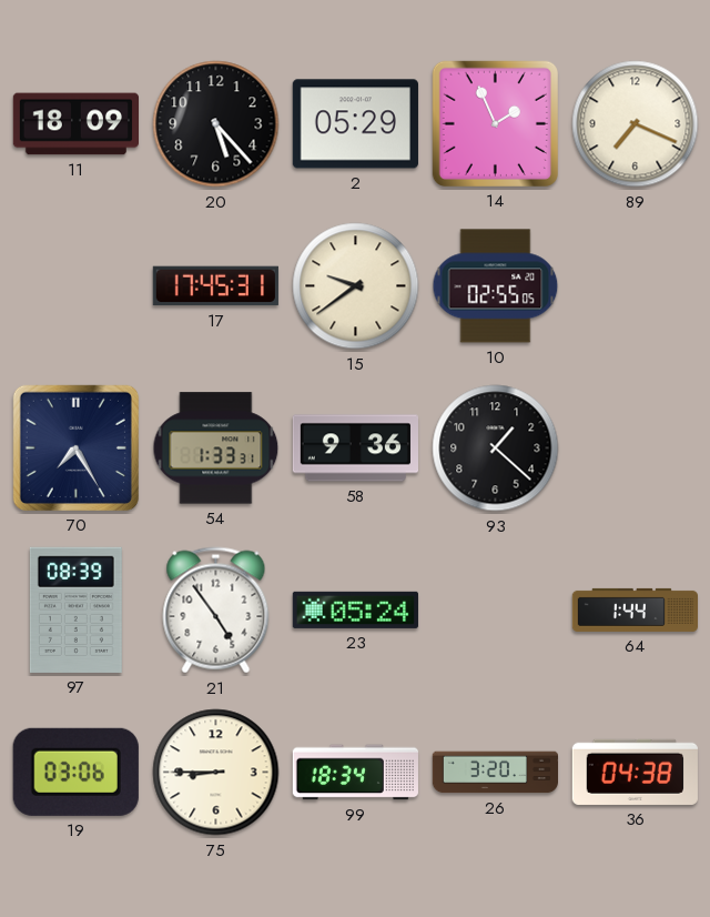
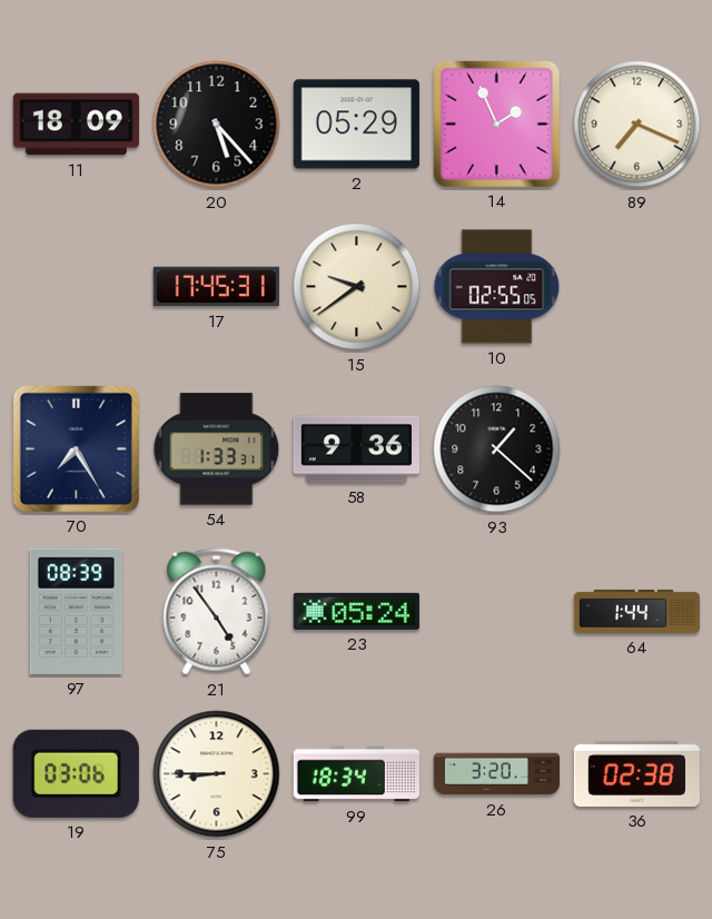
36: 04:38 -> 02:38 (636, 773)
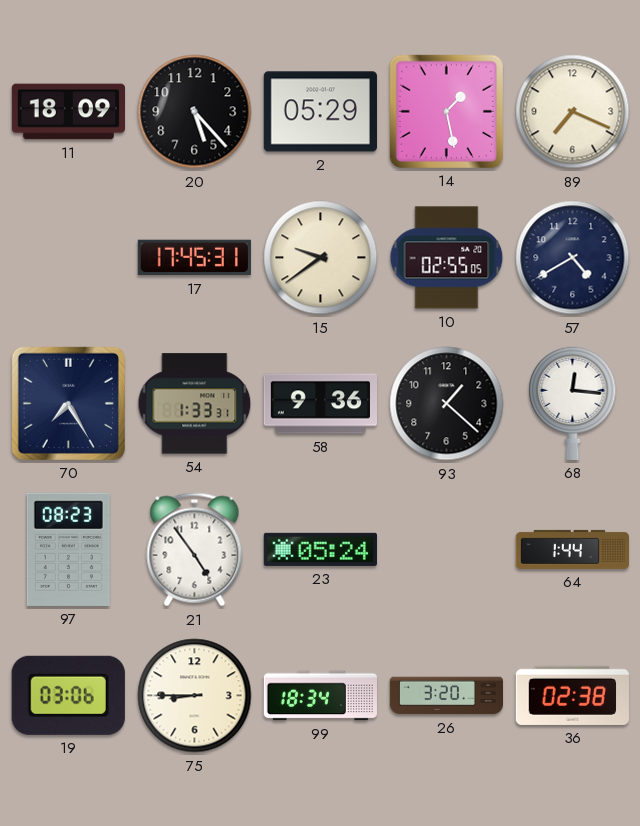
14: 1:56 -> 1:28 (446, 111)
57: none -> 4:40 (573, 258)
68: none -> 12:16 (573, 403)
97: 08:39 -> 08:23 (68, 549)
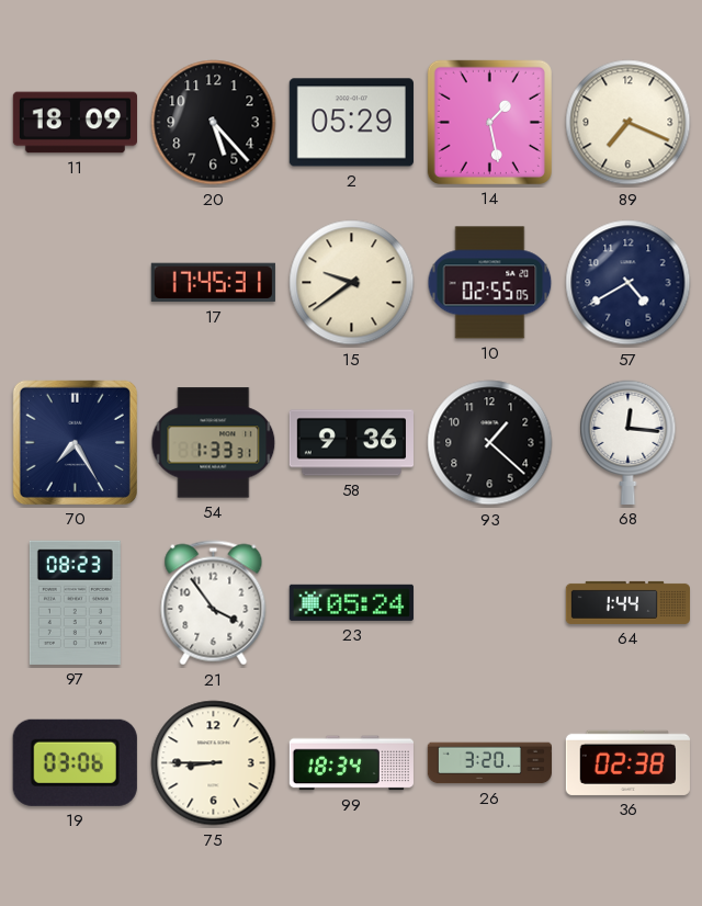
21: 4:54 -> 3:54 (214, 603)
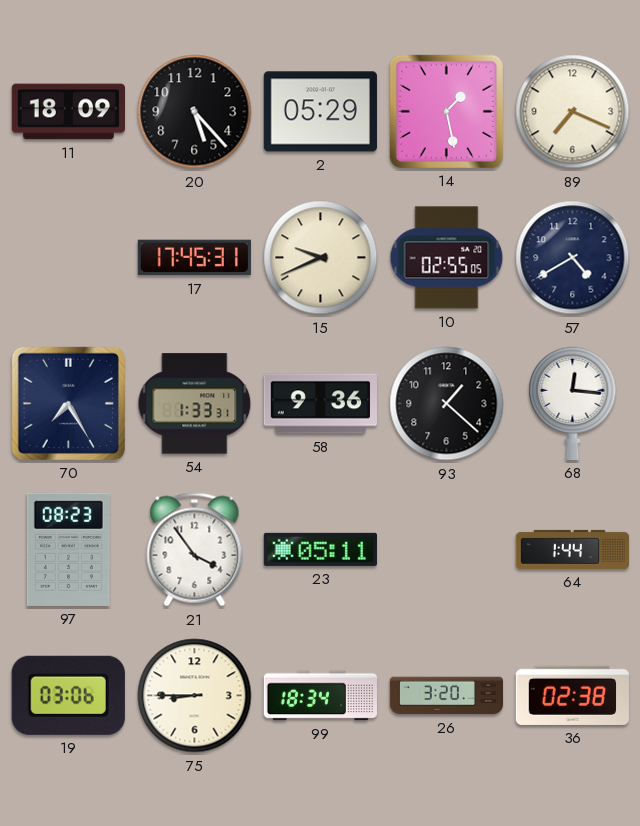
15: 9:39 -> 9:41 (321, 258)
23: 05:24 -> 05:11 (320, 549)
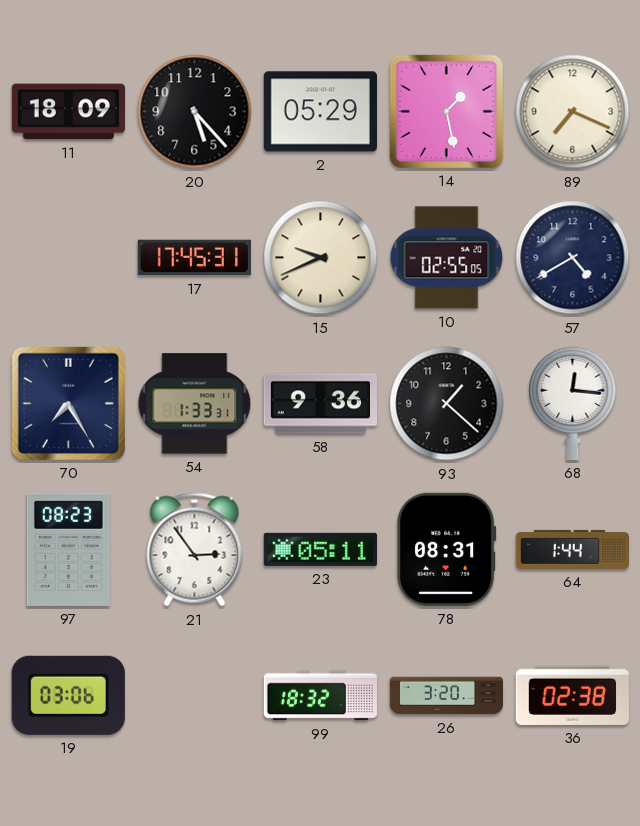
21: 3:54 -> 2:54 (195, 550)
78: none -> 08:31 (447, 549)
75: 8:45 -> none (195, 696)
99: 18:34 -> 18:32 (320, 696)
